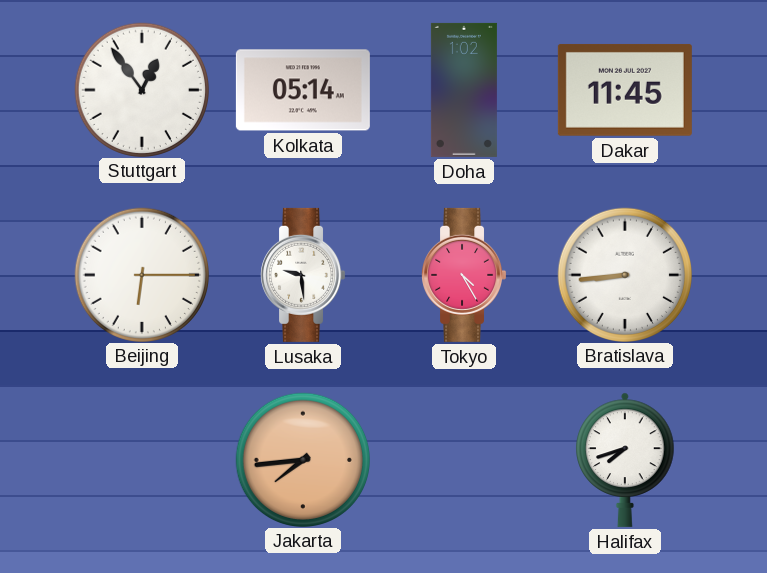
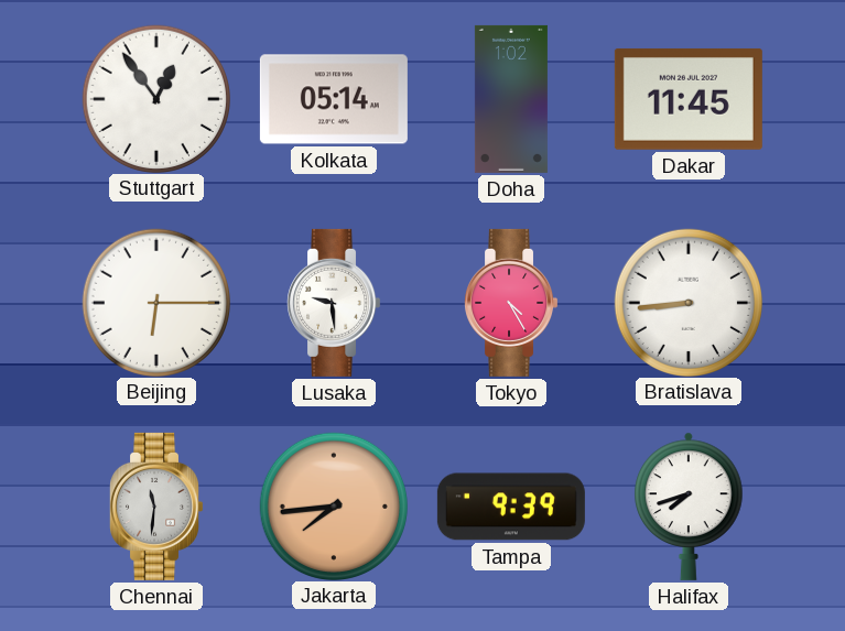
Chennai: none -> 11:31 (156, 507)
Tampa: none -> 9:39 (511, 507)
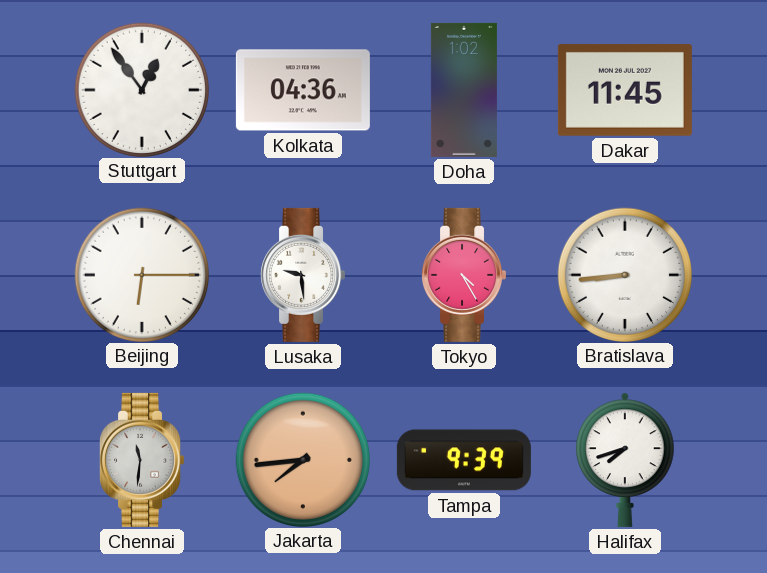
Kolkata: 05:14 -> 04:36 (303, 90)
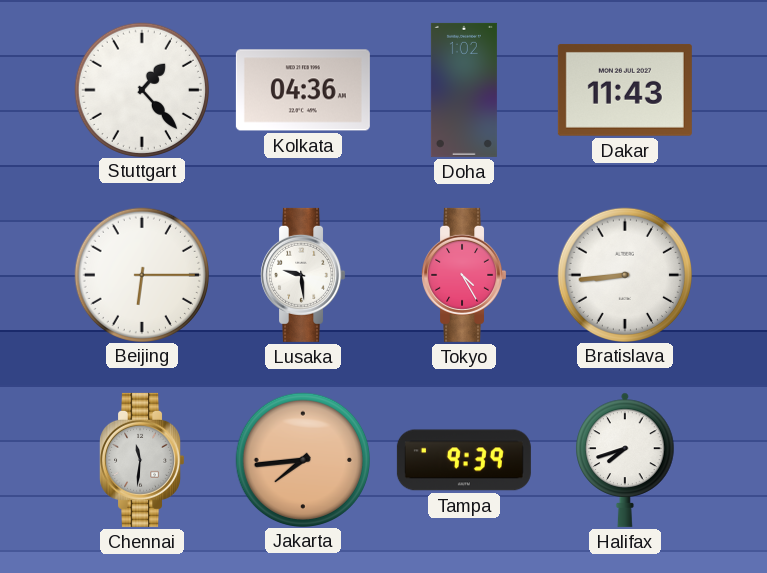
Stuttgart: 12:54 -> 1:23 (141, 89)
Dakar: 11:45 -> 11:43 (625, 90)
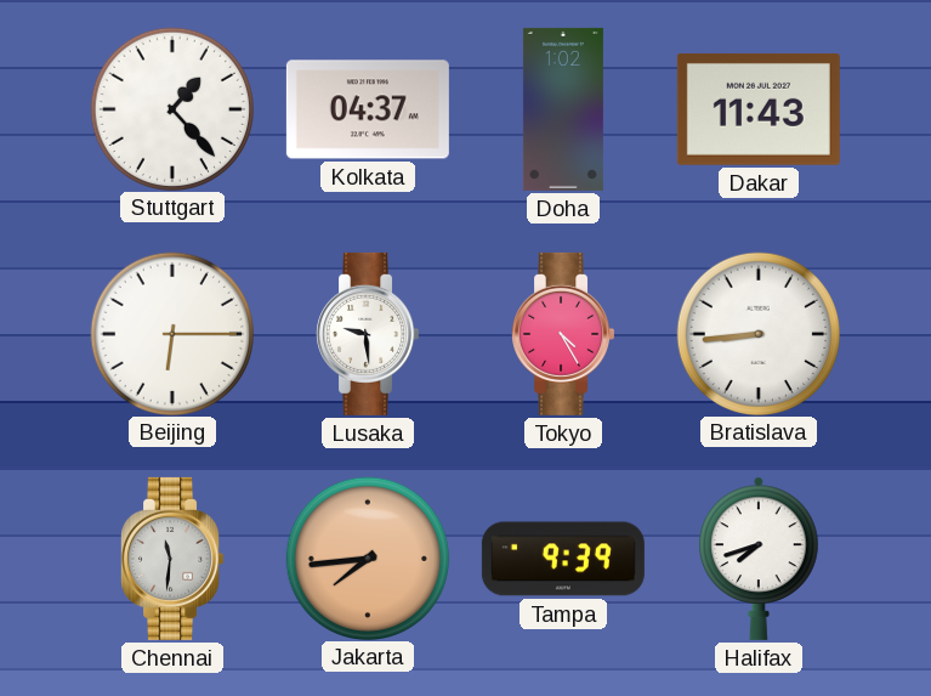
Kolkata: 04:36 -> 04:37 (368, 109)
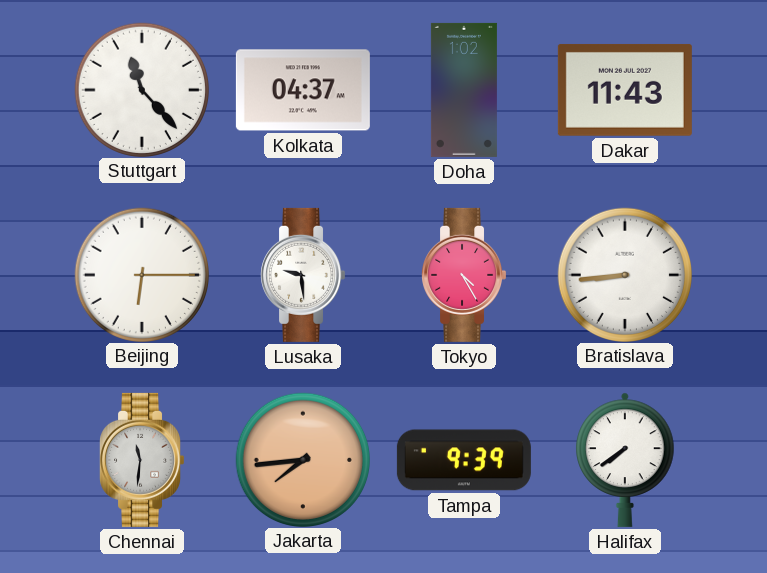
Stuttgart: 1:23 -> 11:23 (141, 89)
Halifax: 7:42 -> 7:39 (625, 460)
